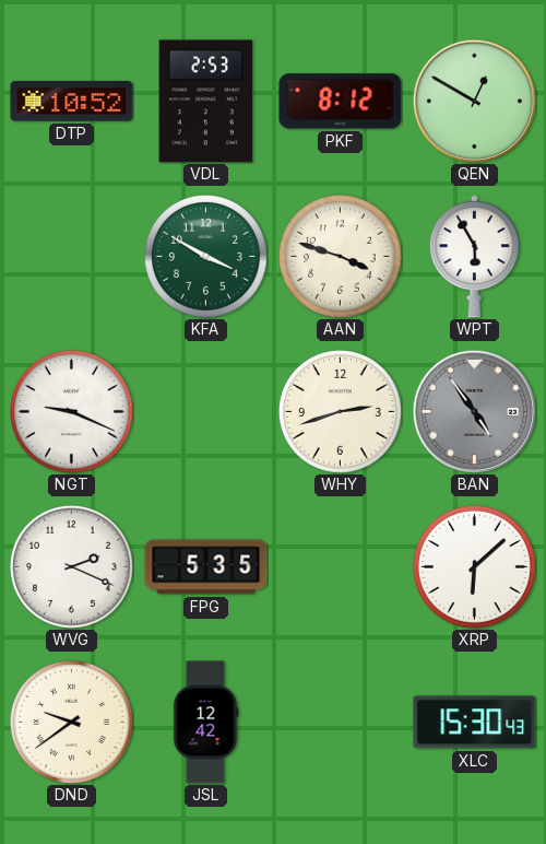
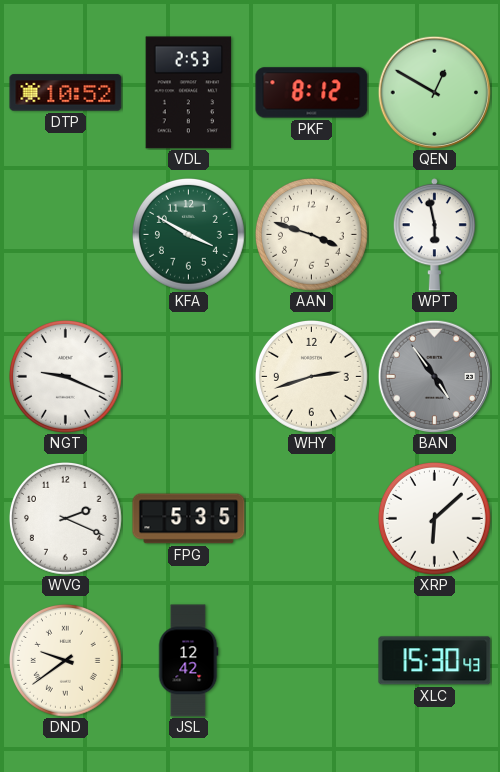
WPT: 5:55 -> 5:58 (434, 235)
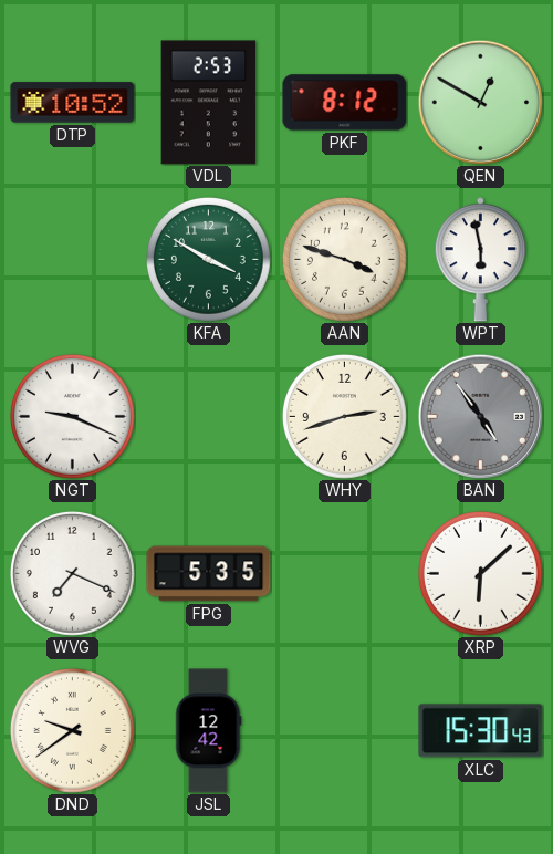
WVG: 2:19 -> 7:19 (73, 574)
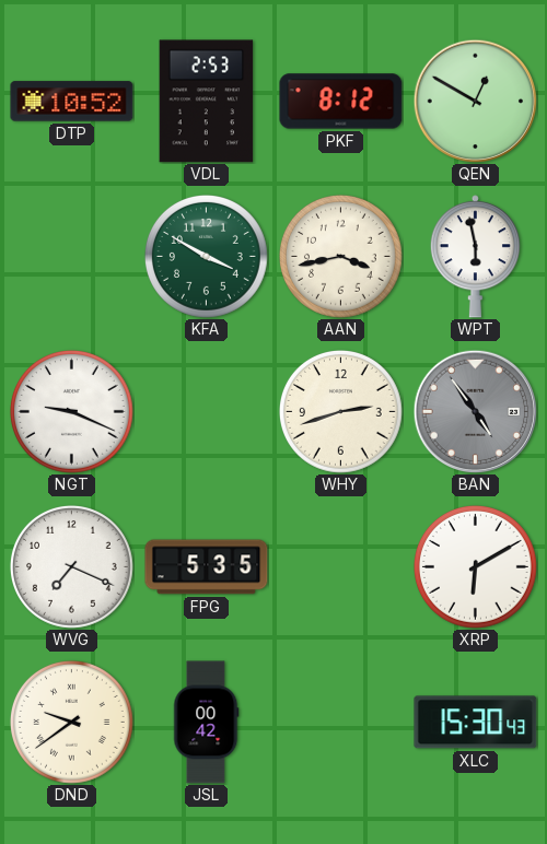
AAN: 3:48 -> 3:43 (341, 257)
XRP: 6:08 -> 6:10 (476, 567)
JSL: 12:42 -> 00:42 (207, 723)
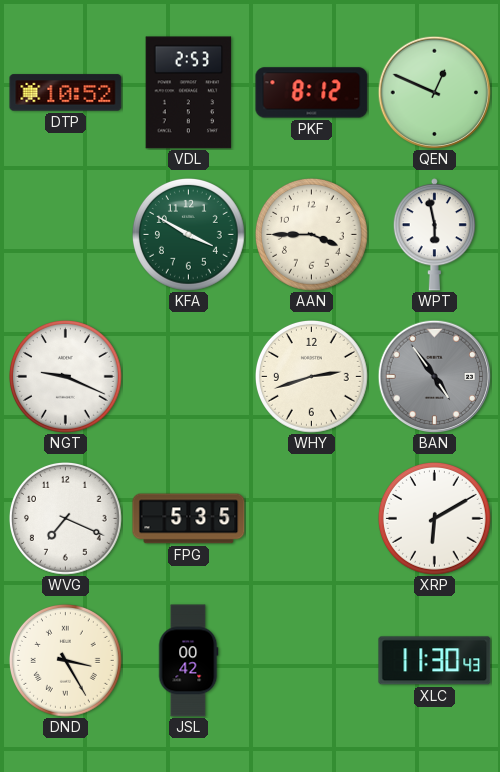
QEN: 12:50 -> 12:49 (434, 92)
AAN: 3:43 -> 3:45 (312, 235)
DND: 9:39 -> 3:25 (66, 661)
XLC: 15:30 -> 11:30 (435, 661)
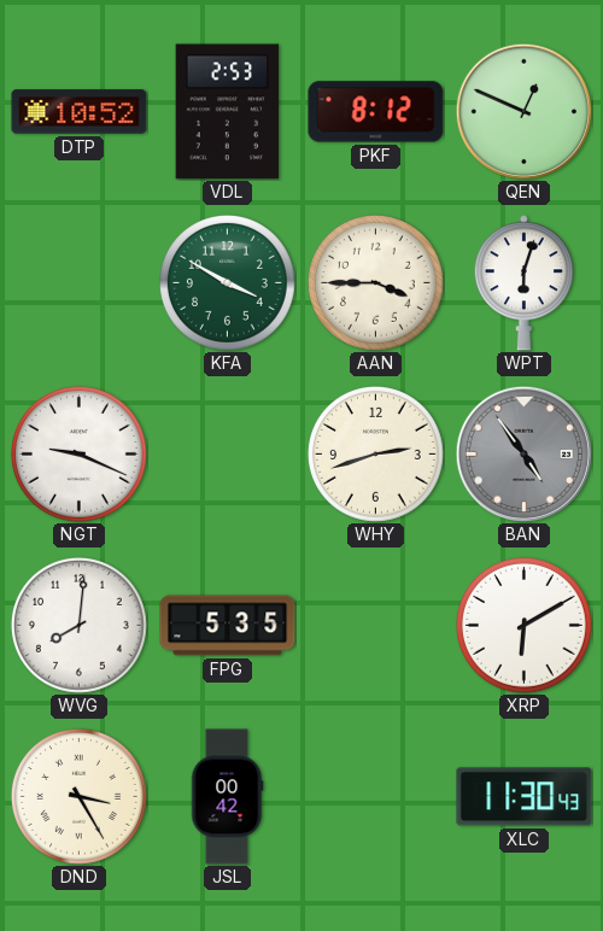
WPT: 5:58 -> 6:03 (523, 283)
WVG: 7:19 -> 8:01 (80, 626)
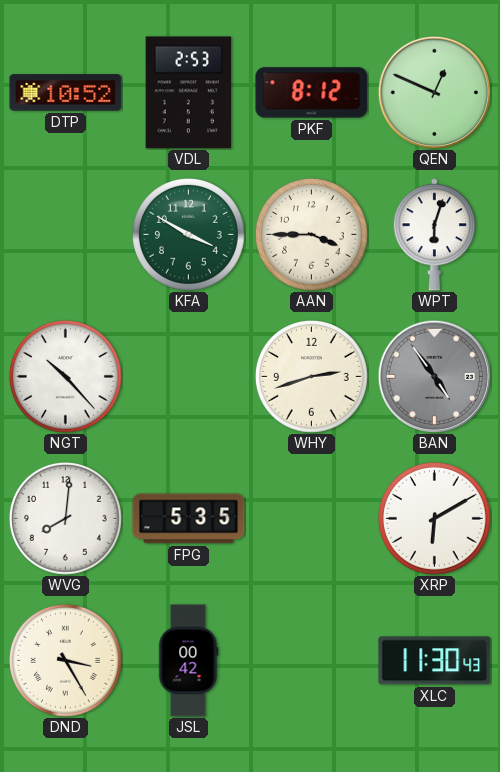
NGT: 9:19 -> 10:23 (66, 377)
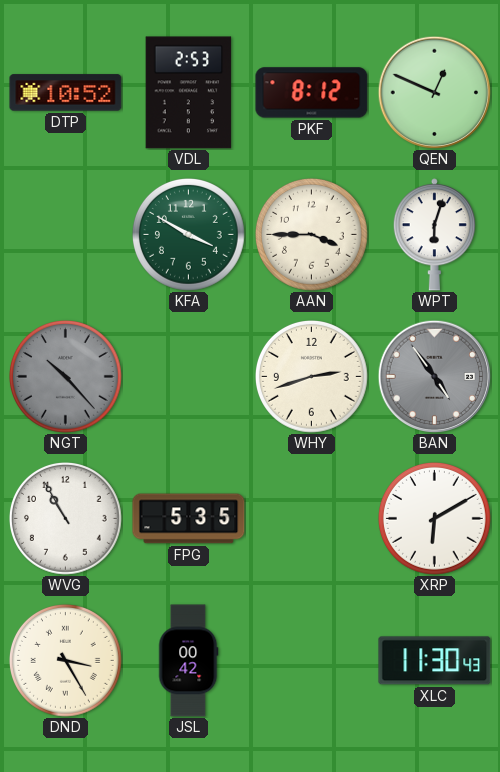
NGT dial: white -> grey (66, 377)
WVG: 8:01 -> 10:55 (66, 519)
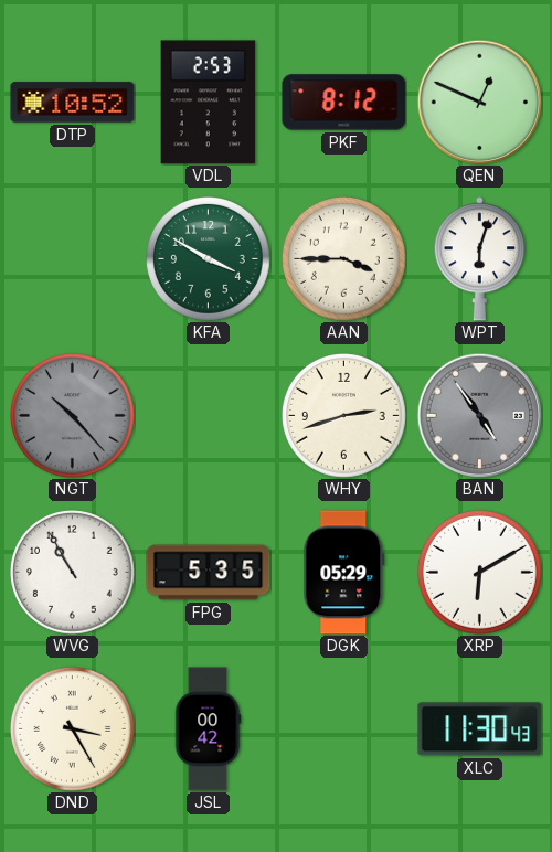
DGK: none -> 05:29 (344, 573)
